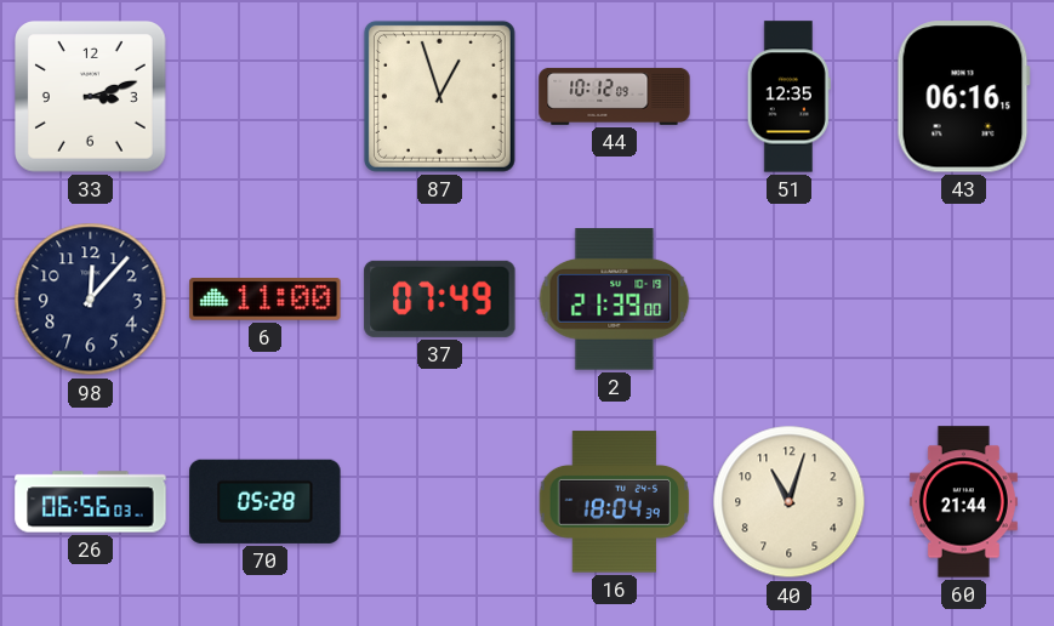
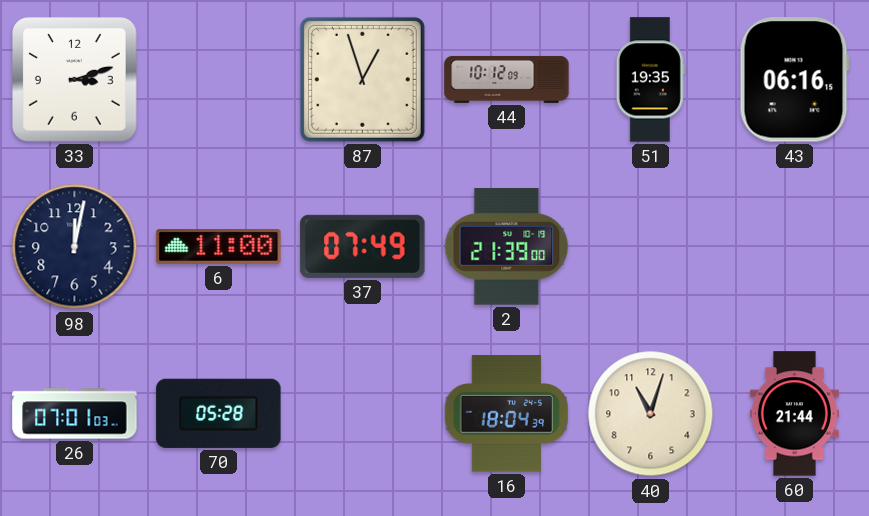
51: 12:35 -> 19:35 (650, 80)
98: 12:07 -> 12:02 (75, 247)
26: 06:56 -> 07:01 (75, 414)
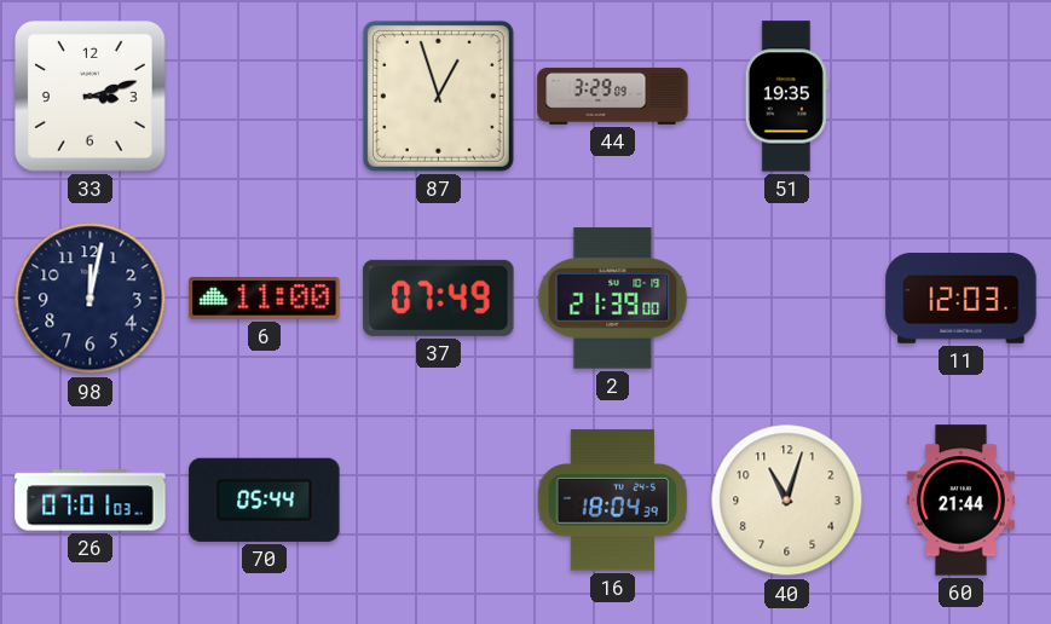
44: 10:12 -> 3:29 (613, 96)
43: 06:16 -> none (794, 80)
11: none -> 12:03 (962, 299)
70: 05:28 -> 05:44 (265, 499)
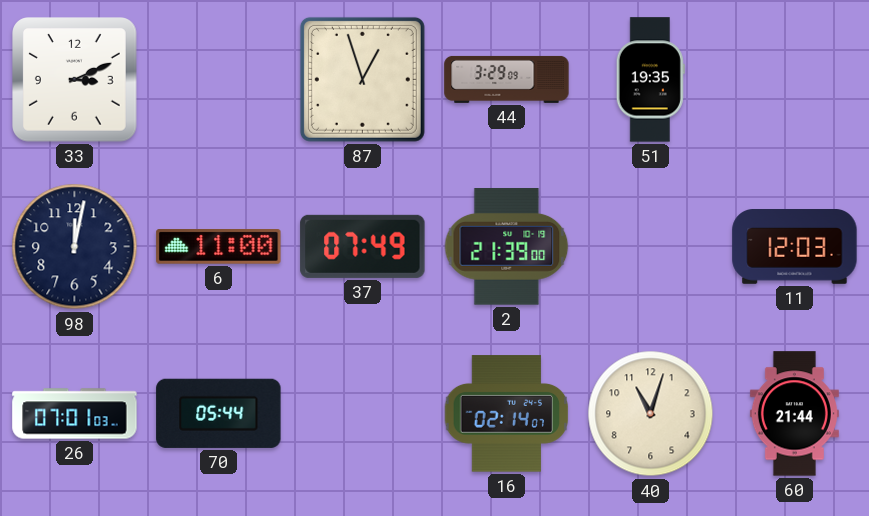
33: 3:12 -> 3:11 (75, 80)
16: 18:04 -> 02:14 (507, 414)
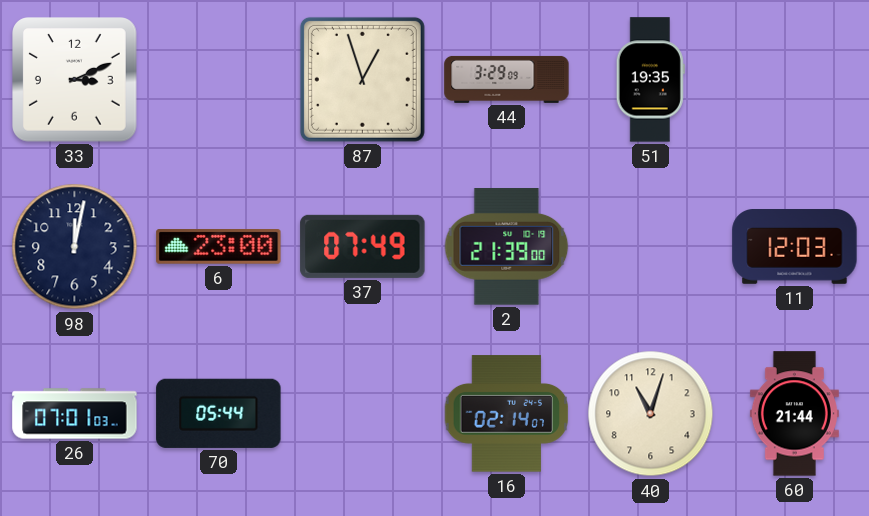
6: 11:00 -> 23:00 (219, 247)
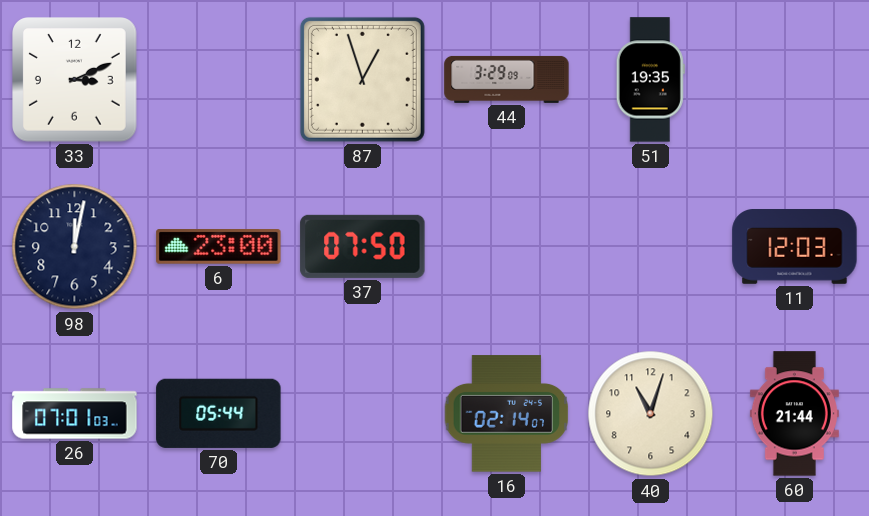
37: 07:49 -> 07:50 (363, 246)
2: 21:39 -> none (507, 247)
